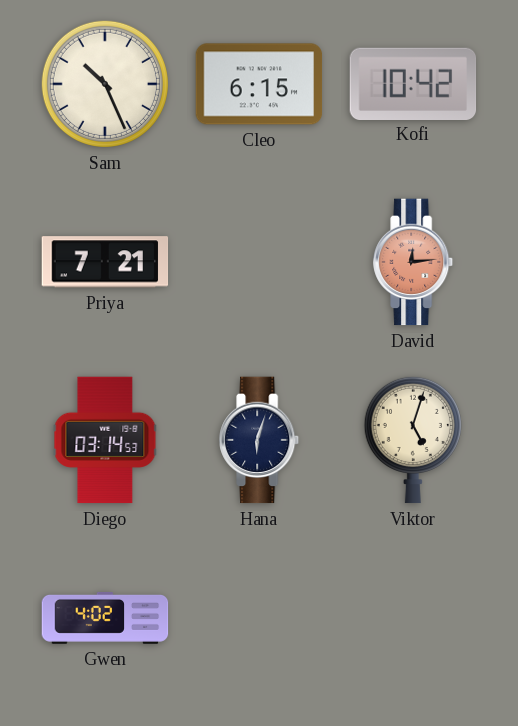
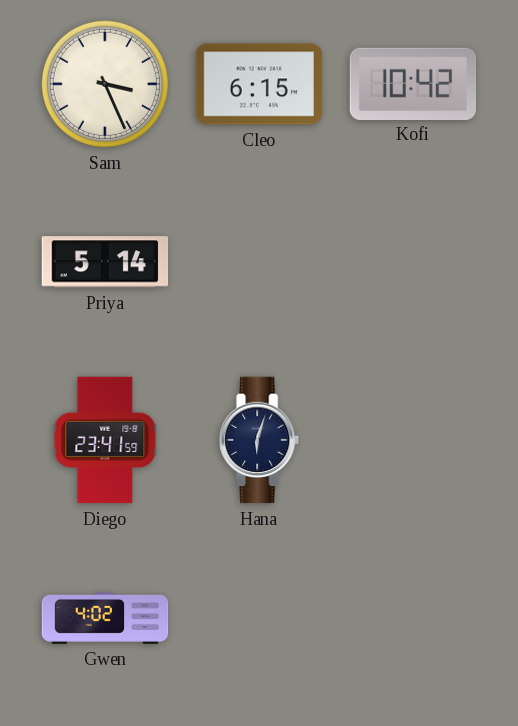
Sam: 10:26 -> 3:26 (105, 84)
Priya: 7:21 -> 5:14 (105, 262)
David: 12:14 -> none (414, 262)
Diego: 03:14 -> 23:41 (105, 440)
Viktor: 5:03 -> none (413, 440)
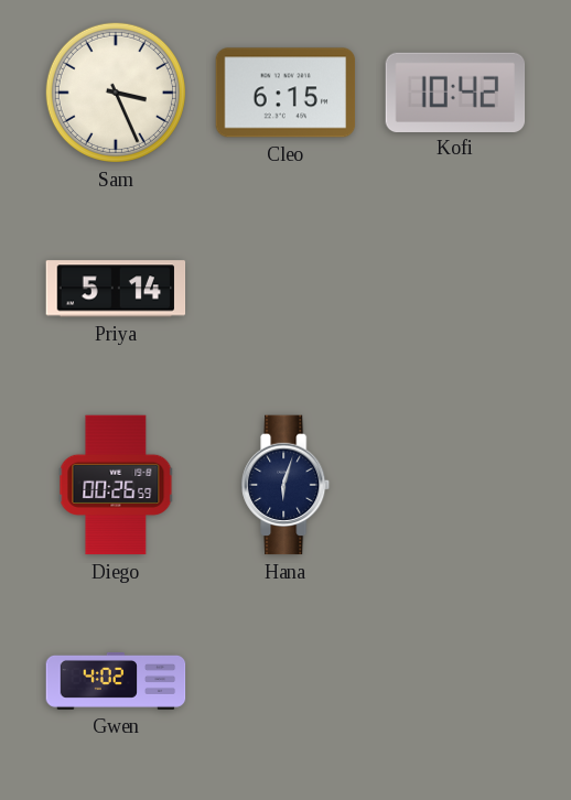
Diego: 23:41 -> 00:26 (116, 485)
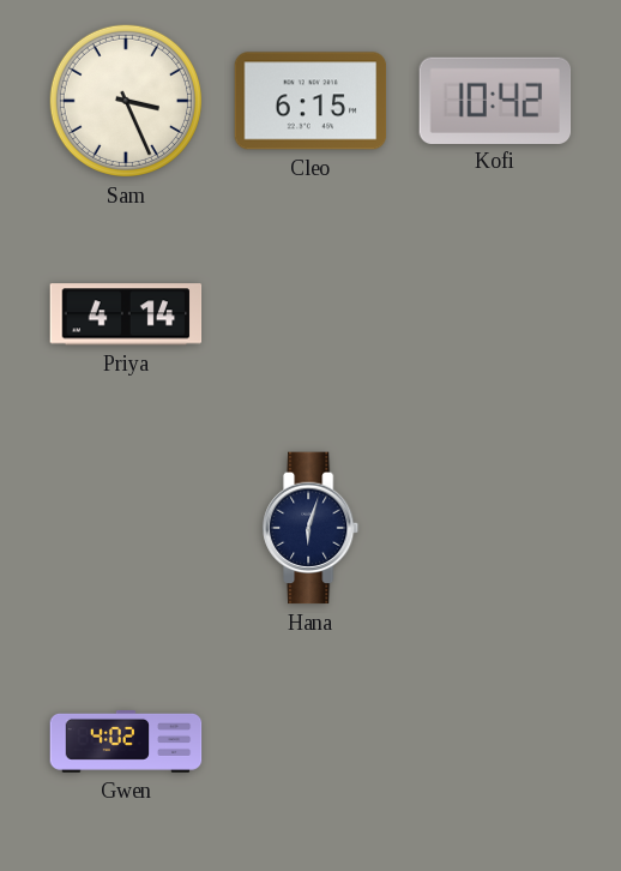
Priya: 5:14 -> 4:14 (126, 314)
Diego: 00:26 -> none (116, 485)
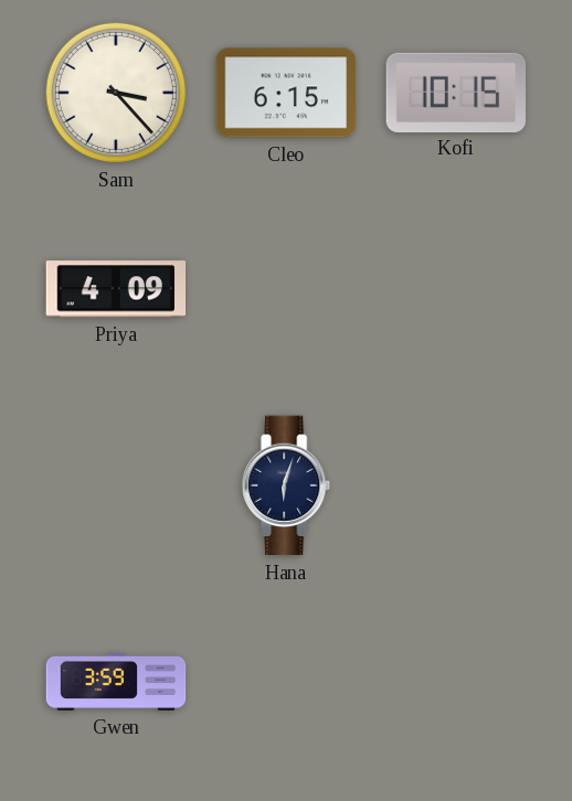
Sam: 3:26 -> 3:23 (116, 93)
Kofi: 10:42 -> 10:15 (456, 92)
Priya: 4:14 -> 4:09 (116, 289)
Gwen: 4:02 -> 3:59 (116, 682)
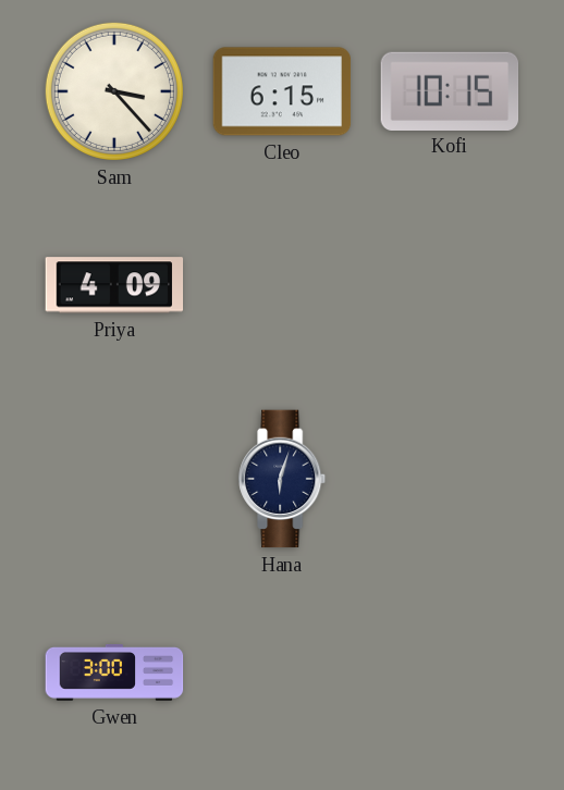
Gwen: 3:59 -> 3:00 (114, 672)
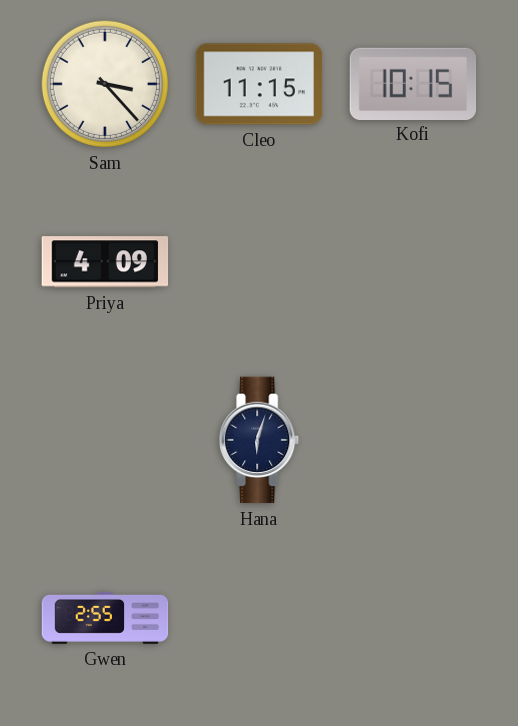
Cleo: 6:15 -> 11:15 (259, 84)
Gwen: 3:00 -> 2:55 (105, 618)
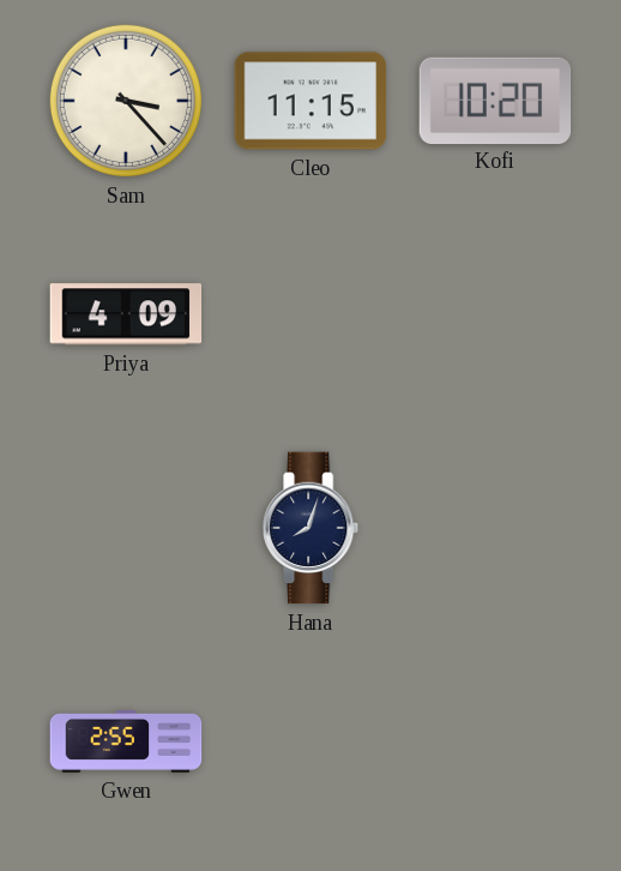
Kofi: 10:15 -> 10:20 (495, 100)
Hana: 6:03 -> 8:03 (312, 528)
